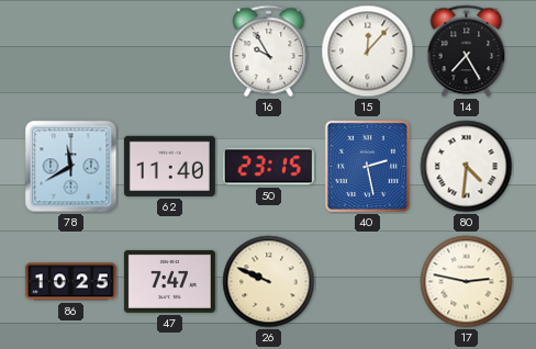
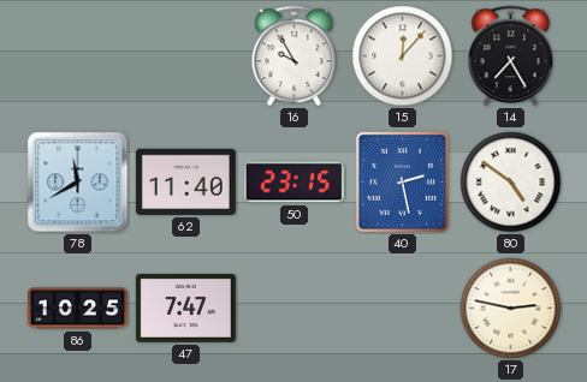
80: 4:31 -> 4:51 (511, 183)
26: 9:49 -> none (269, 282)
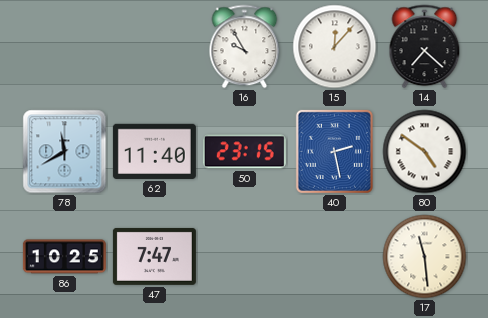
14: 7:25 -> 7:22 (425, 47)
17: 2:47 -> 11:29 (425, 257)
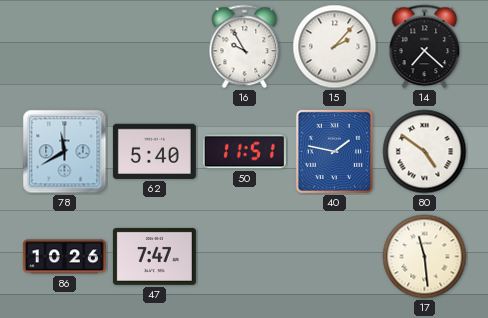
15: 12:07 -> 2:07 (335, 47)
62: 11:40 -> 5:40 (154, 151)
50: 23:15 -> 11:51 (244, 152)
40: 2:28 -> 1:47 (334, 151)
86: 10:25 -> 10:26 (64, 257)
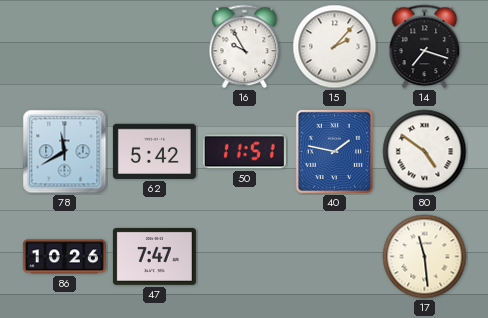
14: 7:22 -> 7:18 (425, 47)
62: 5:40 -> 5:42 (154, 151)
